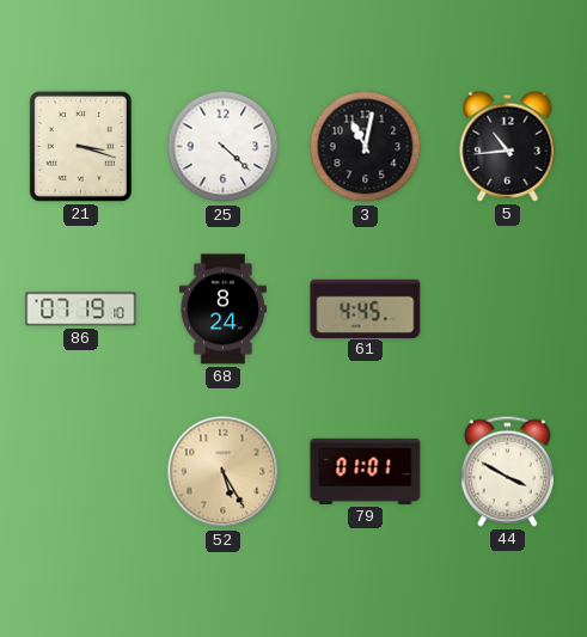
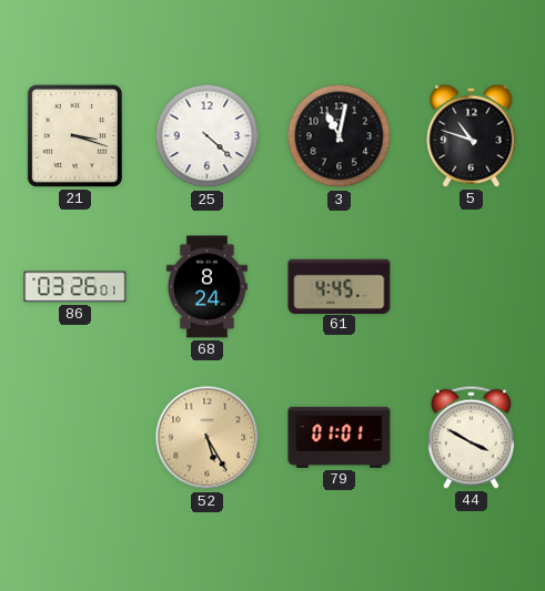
5: 10:44 -> 10:48 (472, 135)
86: 07:19 -> 03:26 (75, 287)
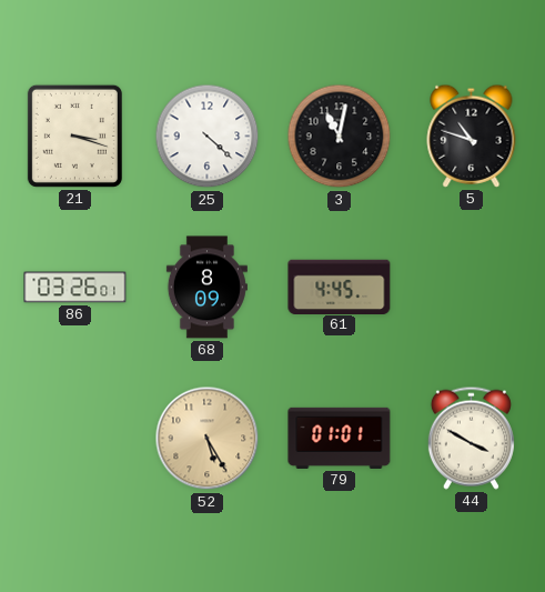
68: 8:24 -> 8:09 (206, 288)
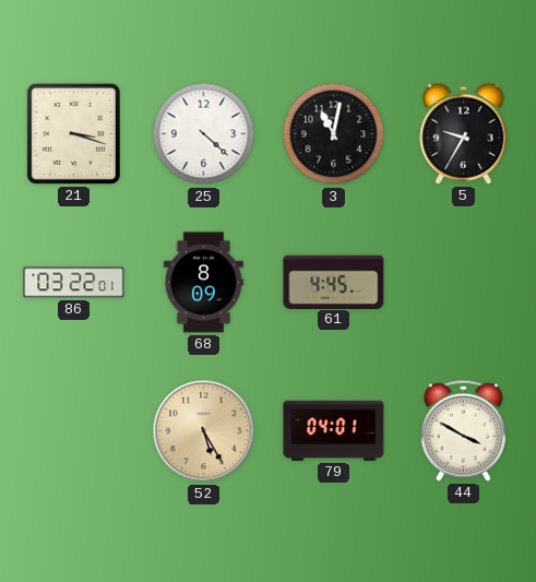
5: 10:48 -> 9:35 (464, 133)
86: 03:26 -> 03:22 (74, 283)
79: 01:01 -> 04:01 (334, 430)
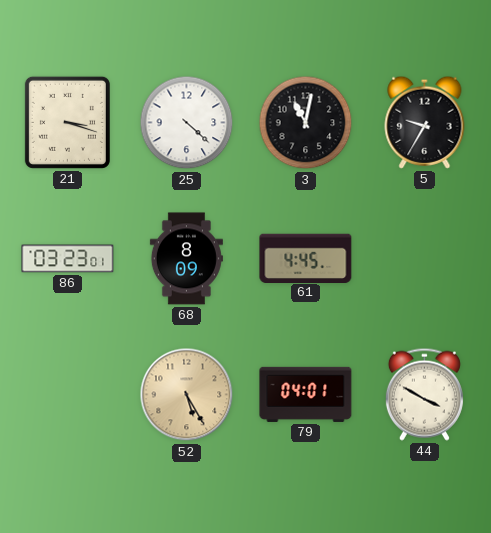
86: 03:22 -> 03:23 (68, 259)
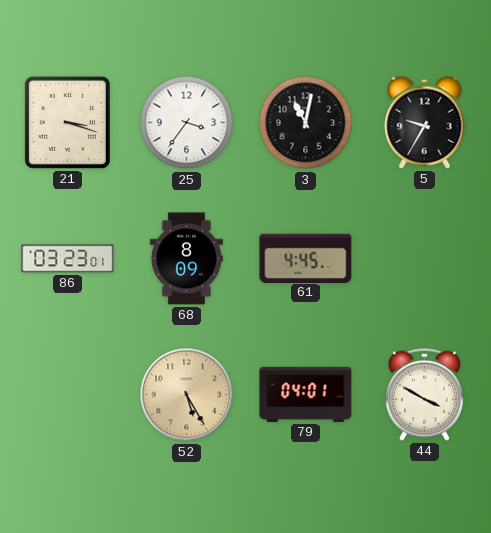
25: 4:22 -> 3:36 (187, 123)
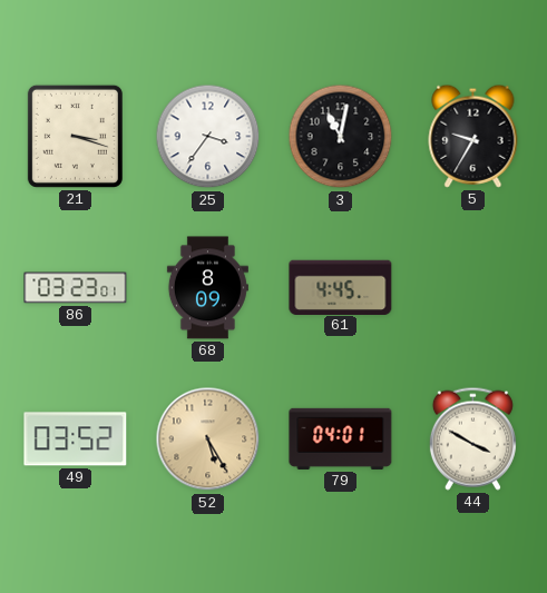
49: none -> 03:52 (76, 439)
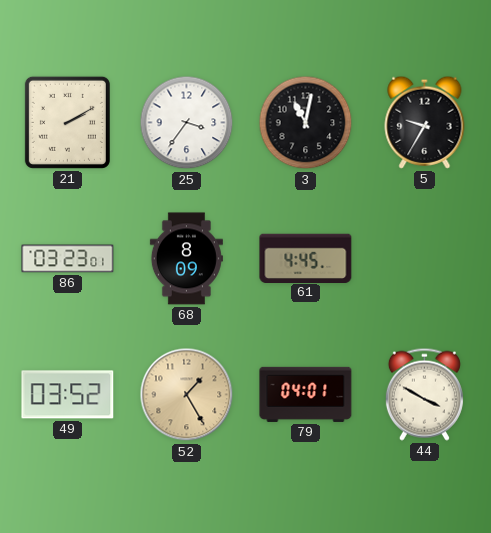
21: 3:18 -> 2:10 (67, 122)
52: 5:25 -> 1:25 (187, 395)
